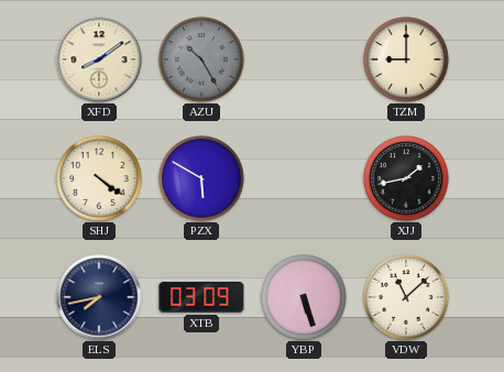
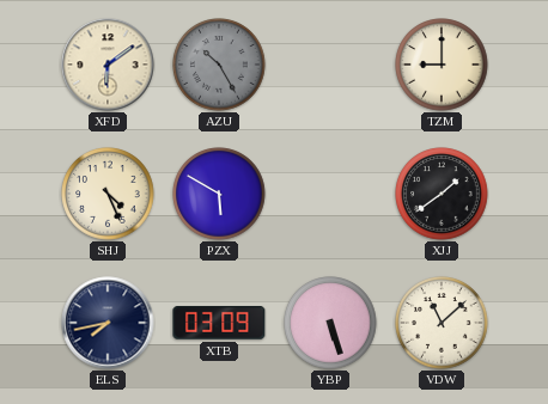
XFD: 8:09 -> 6:09 (108, 65)
SHJ: 4:21 -> 4:26 (108, 194)
XJJ: 1:43 -> 1:39 (442, 194)
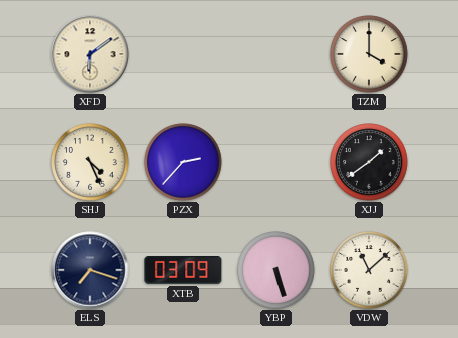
AZU: 10:25 -> none (219, 65)
TZM: 9:00 -> 4:00 (369, 54)
PZX: 5:50 -> 2:37 (183, 162)
ELS: 7:43 -> 7:18 (90, 270)
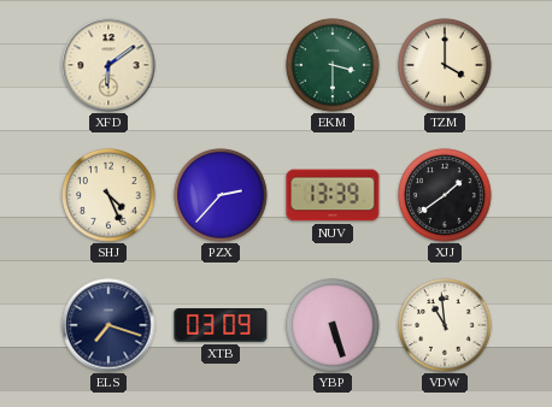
EKM: none -> 3:30 (333, 65)
NUV: none -> 13:39 (333, 195)
VDW: 11:08 -> 10:59 (445, 325)
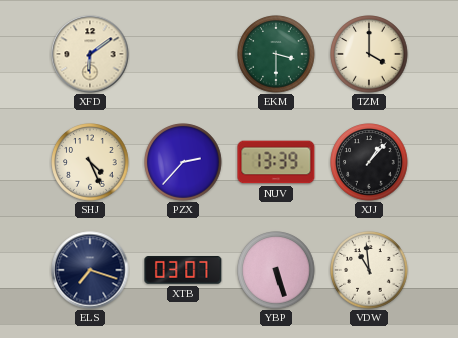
XJJ: 1:39 -> 1:07 (369, 162)
XTB: 03:09 -> 03:07 (183, 271)
